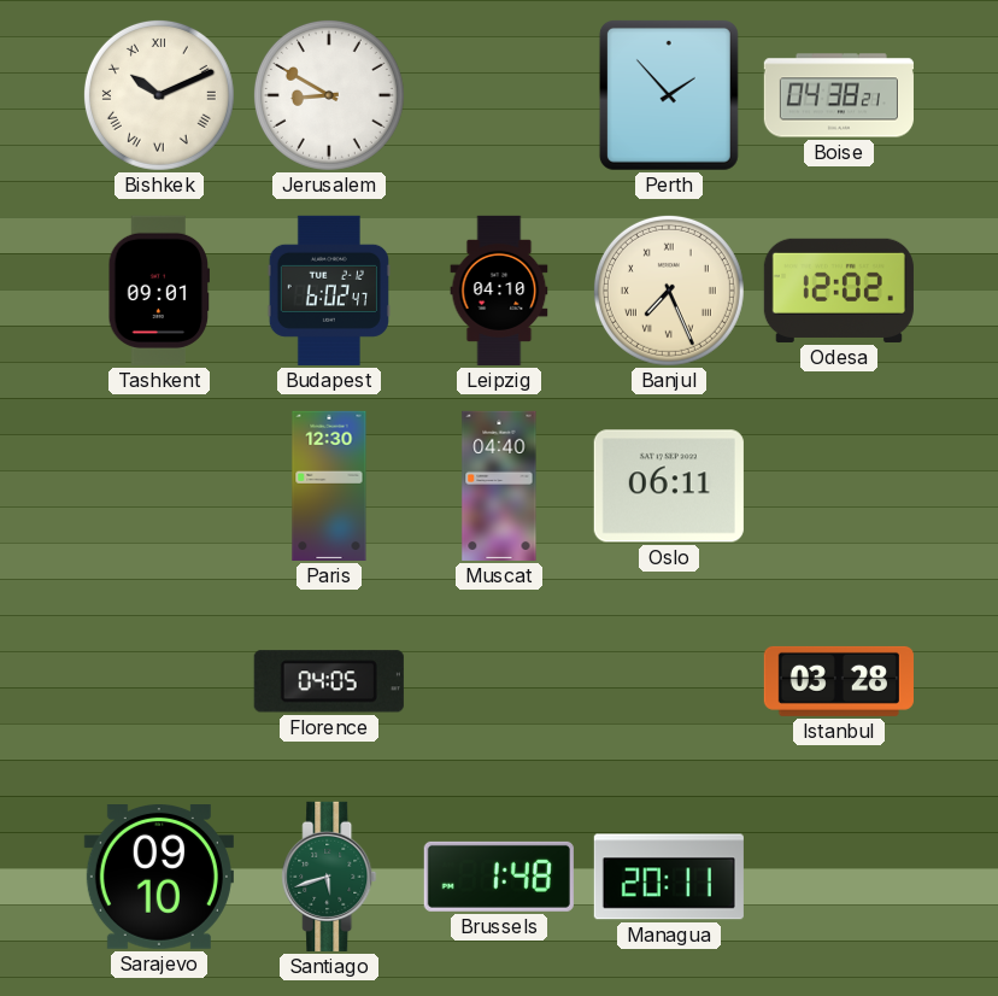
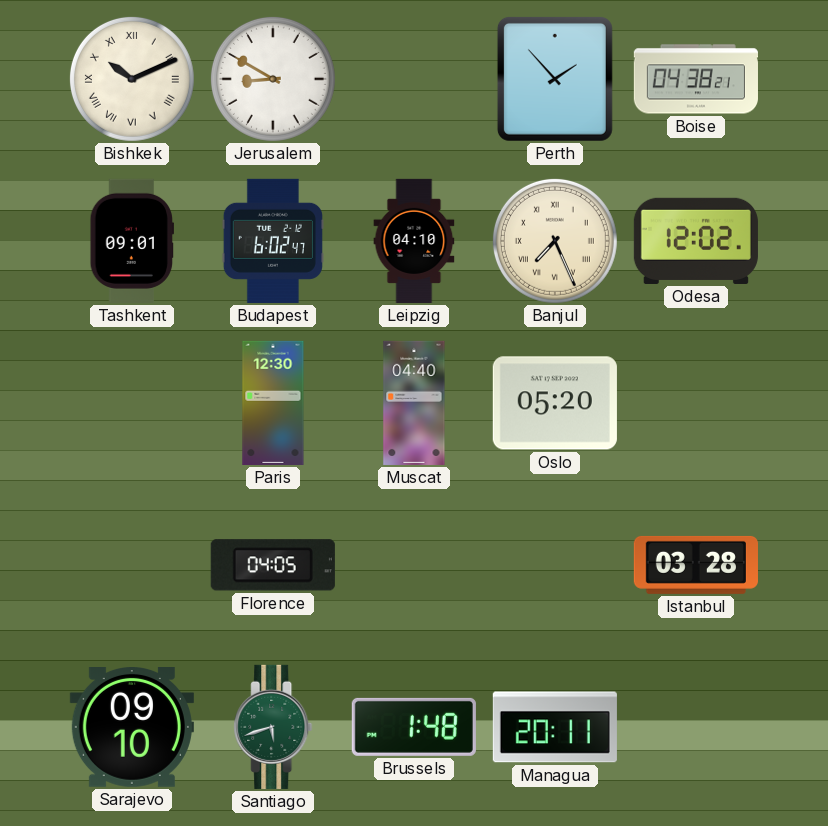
Oslo: 06:11 -> 05:20 (555, 403)
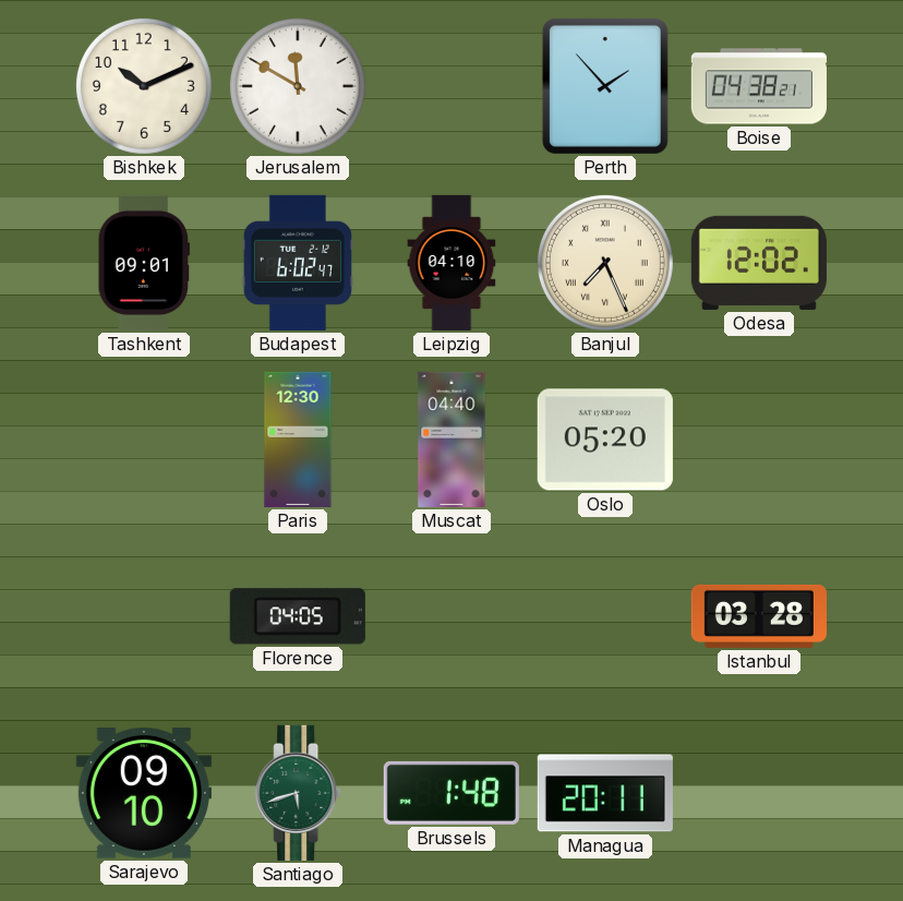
Bishkek numerals: Roman -> Arabic (144, 86)
Jerusalem: 8:50 -> 11:50 (298, 86)
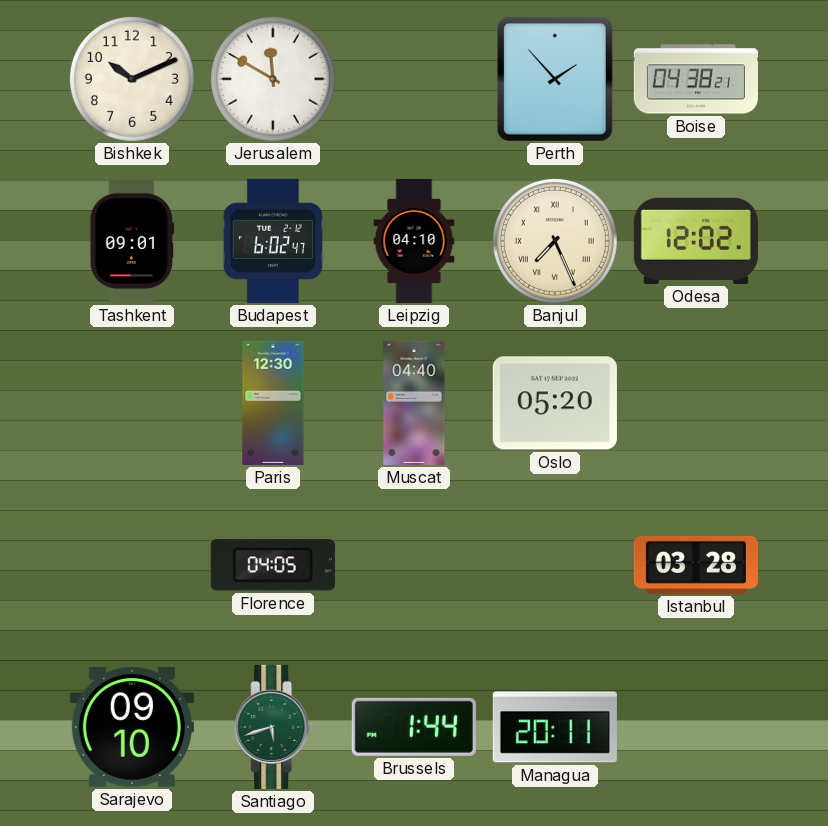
Brussels: 1:48 -> 1:44 (414, 727)
